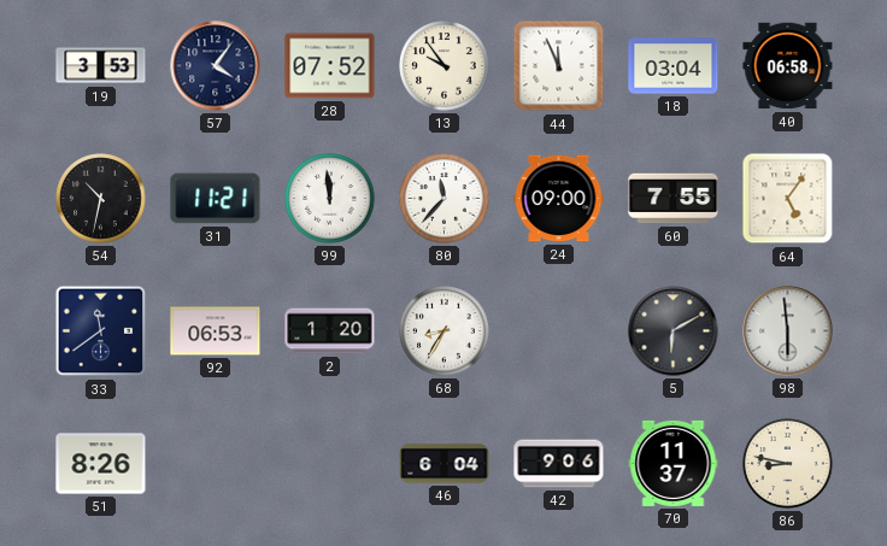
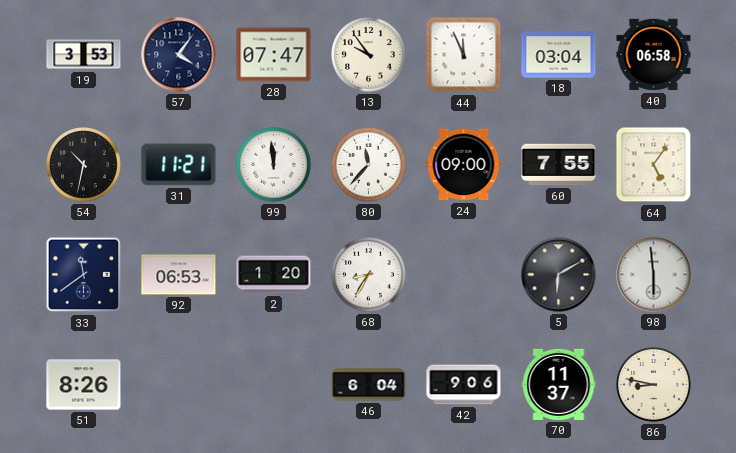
28: 07:52 -> 07:47 (274, 55)
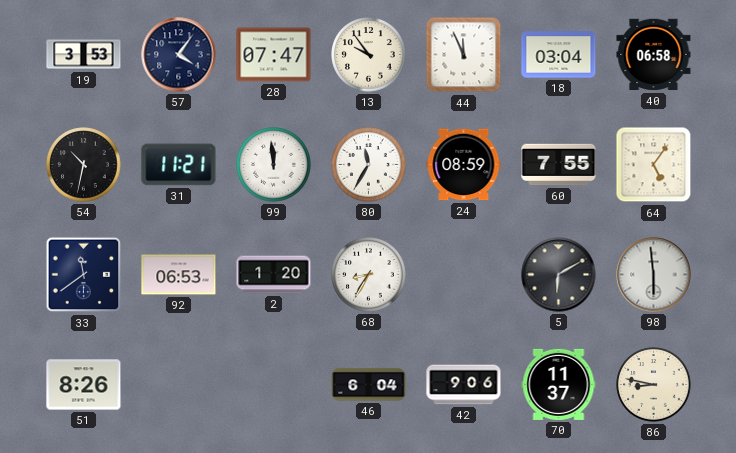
80: 11:37 -> 11:35 (369, 165)
24: 09:00 -> 08:59 (464, 165)
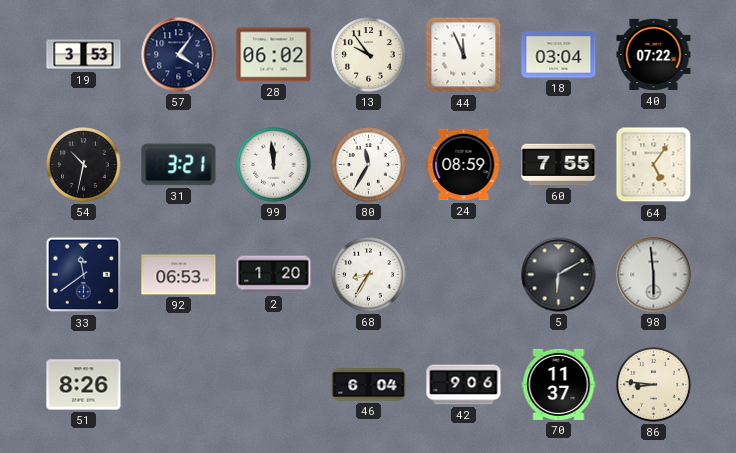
28: 07:47 -> 06:02 (274, 55)
40: 06:58 -> 07:22 (654, 55)
31: 11:21 -> 3:21 (179, 165)
86: 8:47 -> 8:46 (654, 385)
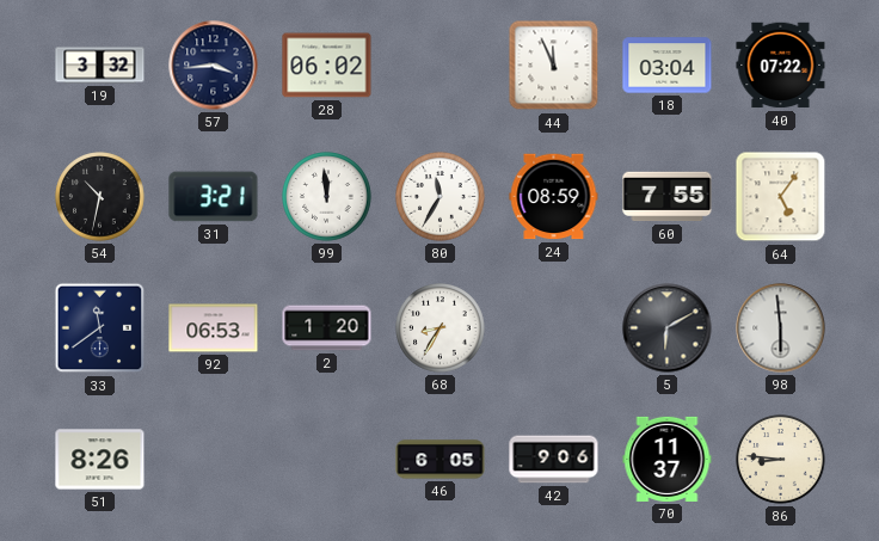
19: 3:53 -> 3:32 (100, 66)
57: 4:06 -> 3:44 (214, 66)
13: 9:54 -> none (369, 55)
46: 6:04 -> 6:05 (441, 460)
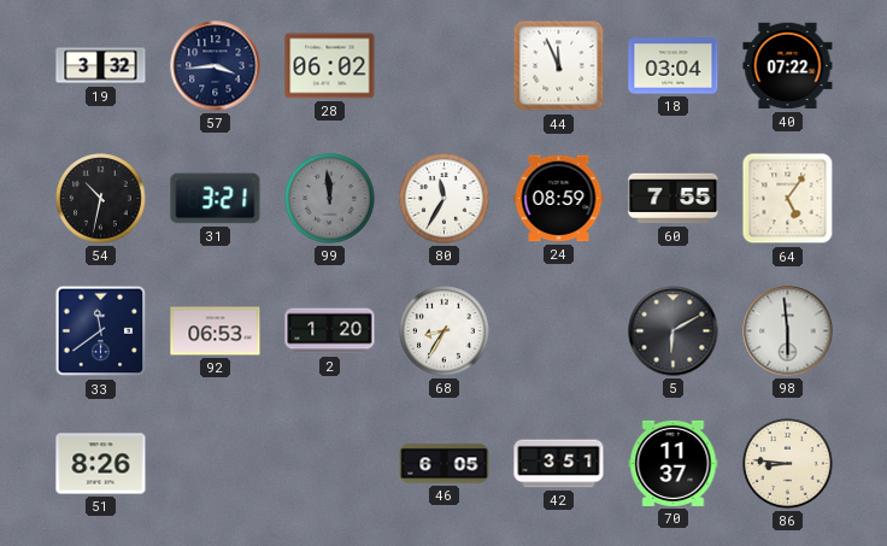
99 dial: white -> grey (330, 199)
42: 9:06 -> 3:51 (559, 464)
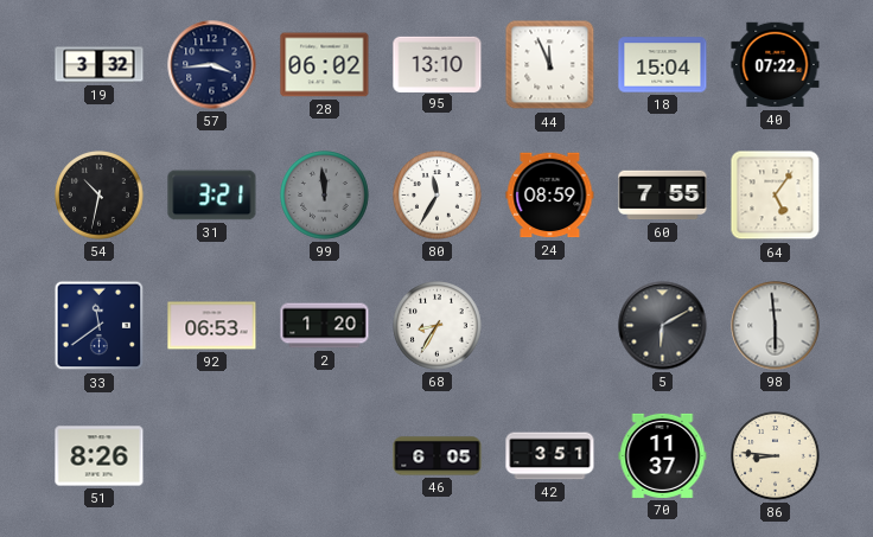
95: none -> 13:10 (438, 64)
18: 03:04 -> 15:04 (663, 65)
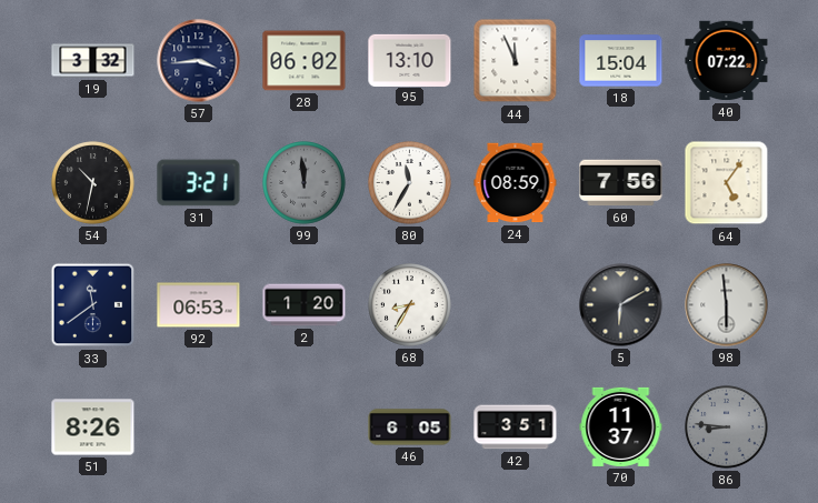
60: 7:55 -> 7:56 (621, 183)
86 dial: cream -> grey (727, 427)
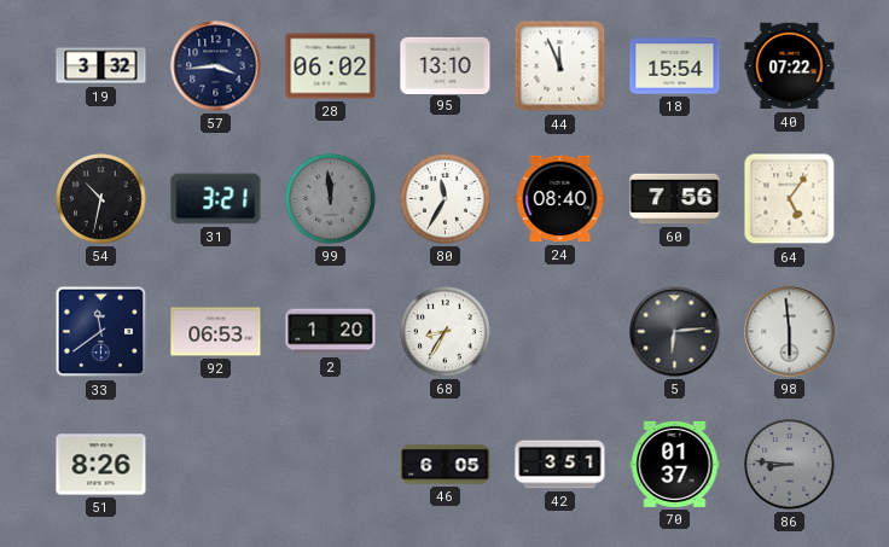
18: 15:04 -> 15:54 (675, 66)
24: 08:59 -> 08:40 (560, 199)
5: 6:10 -> 6:14 (675, 332)
70: 11:37 -> 01:37 (675, 464)
